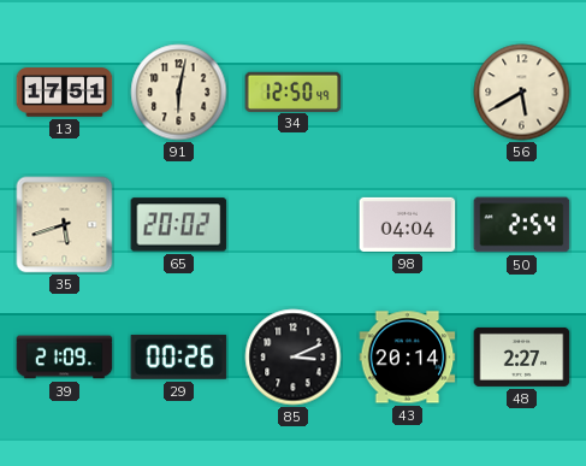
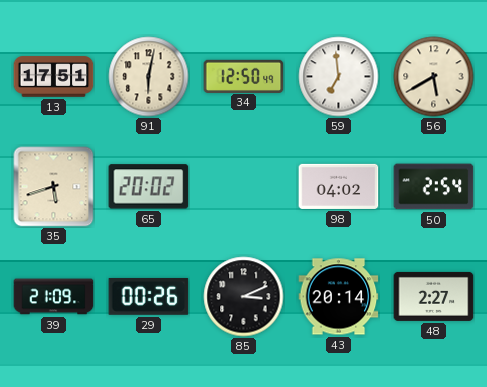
59: none -> 6:59 (339, 77)
98: 04:04 -> 04:02 (339, 186)
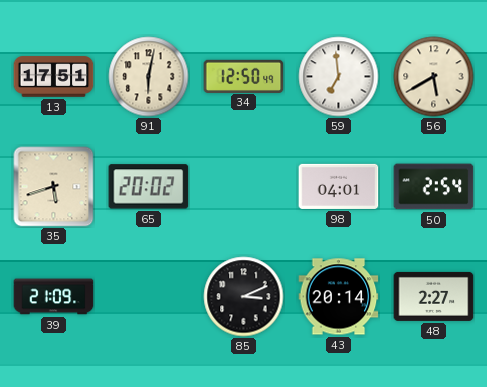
98: 04:02 -> 04:01 (339, 186)
29: 00:26 -> none (149, 296)
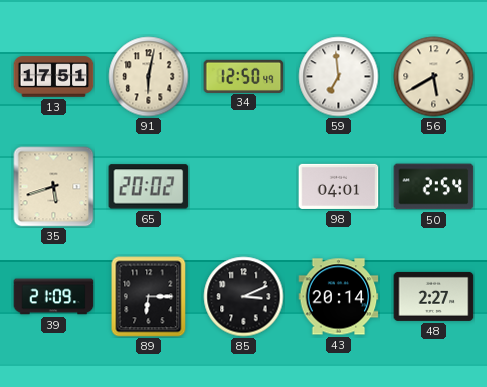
89: none -> 6:15 (149, 297)
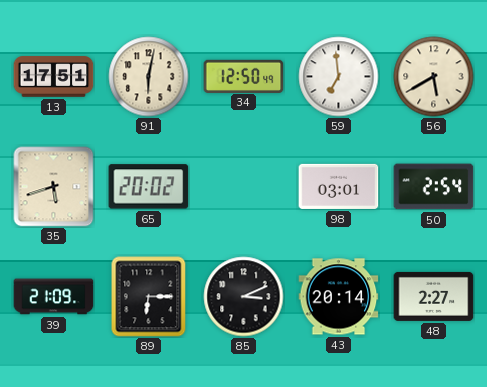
98: 04:01 -> 03:01 (339, 186)
